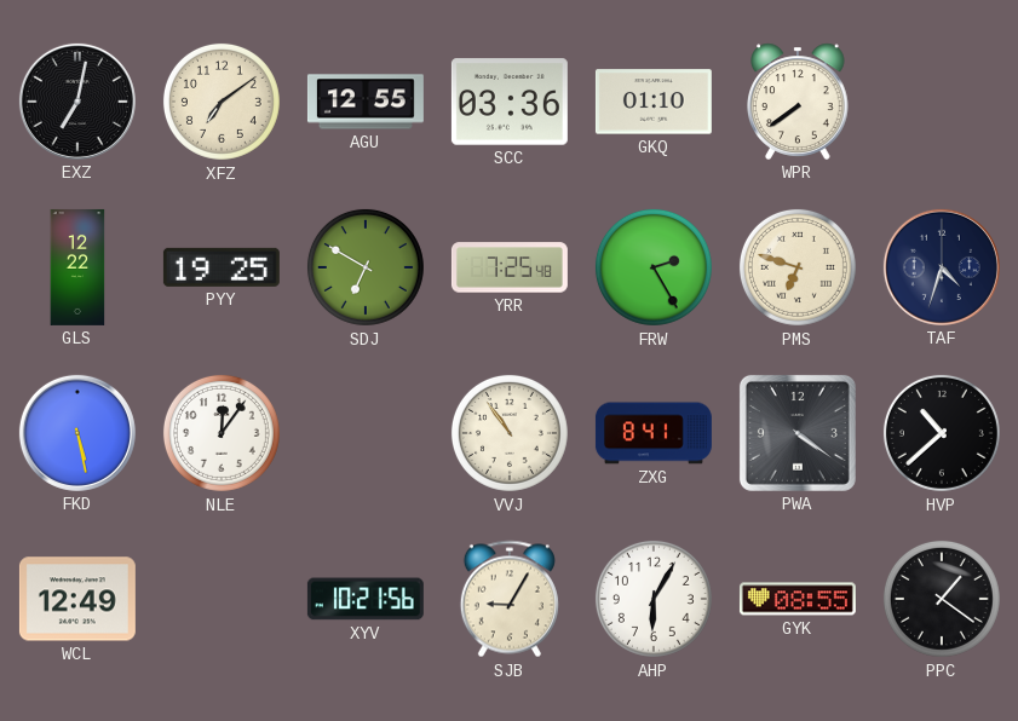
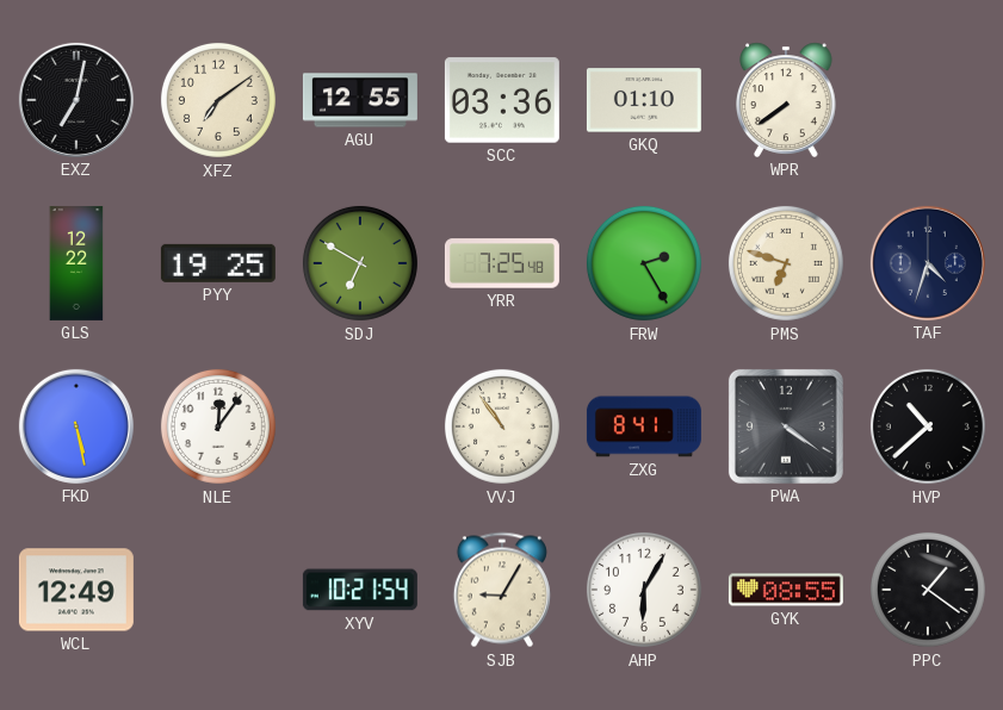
XYV: 10:21:56 -> 10:21:54 (360, 590)
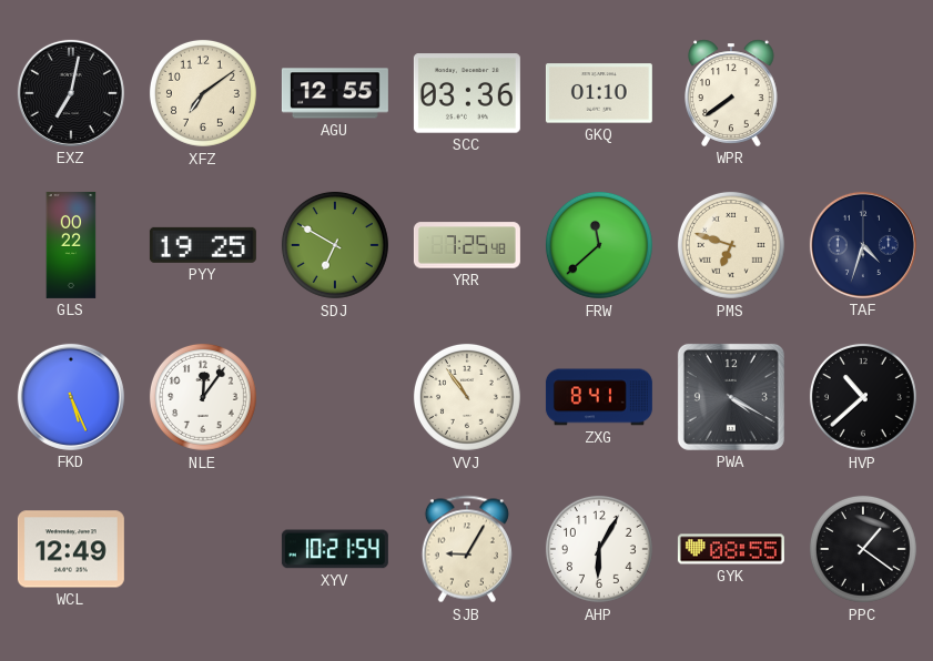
GLS: 12:22 -> 00:22 (71, 245)
FRW: 2:25 -> 11:38 (599, 245)
FKD: 5:28 -> 5:26 (71, 397)
PWA: 4:21 -> 4:20 (731, 397)
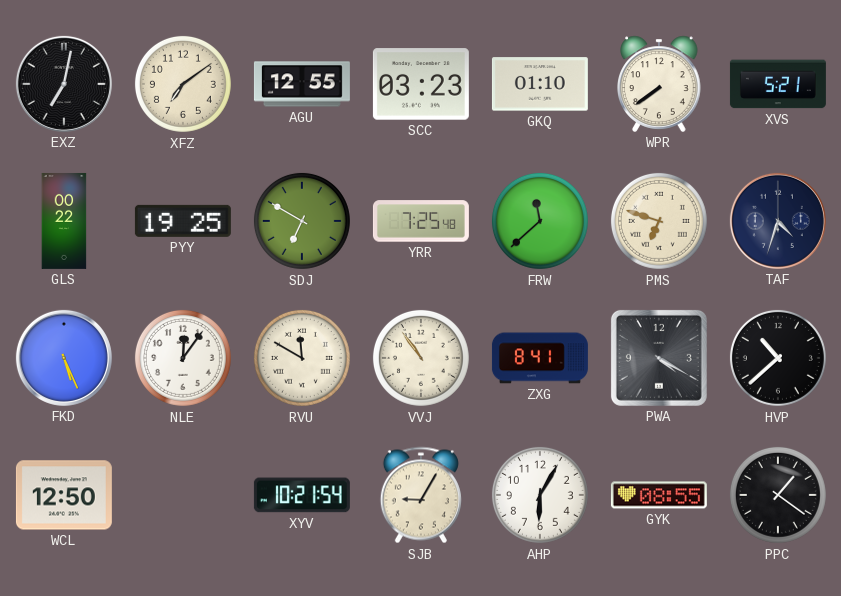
SCC: 03:36 -> 03:23 (421, 84)
XVS: none -> 5:21 (778, 84)
RVU: none -> 11:50 (302, 358)
WCL: 12:49 -> 12:50 (64, 495)
